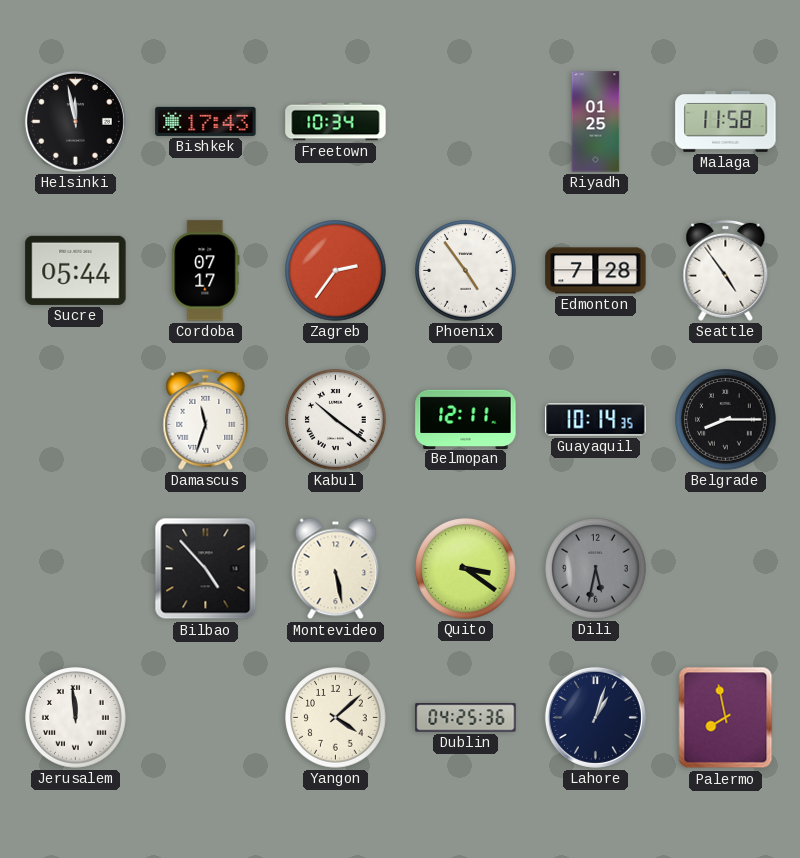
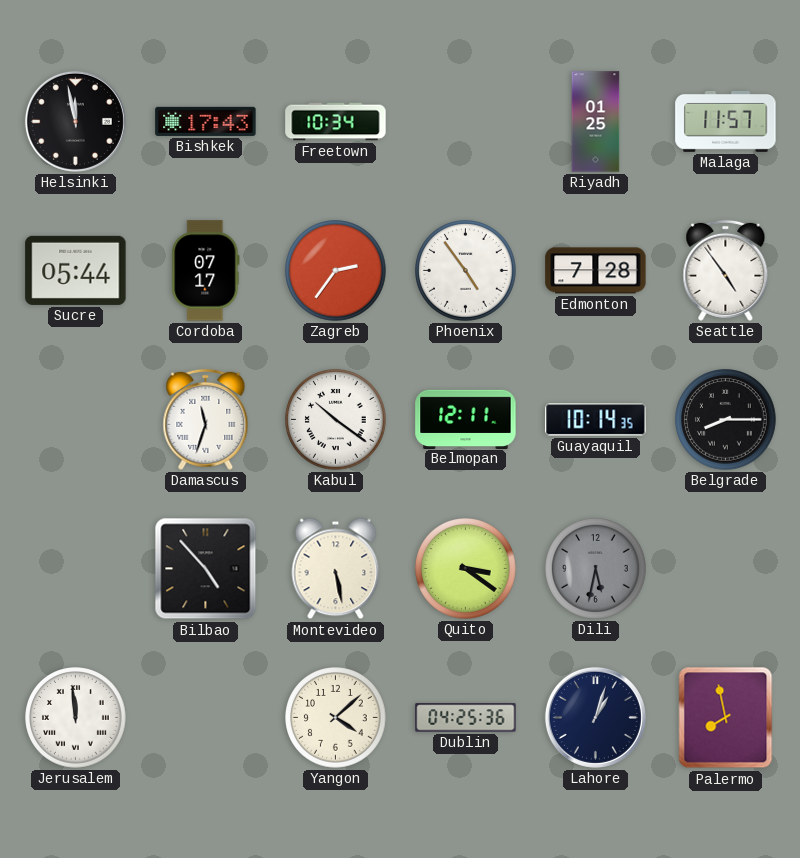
Malaga: 11:58 -> 11:57 (726, 121)
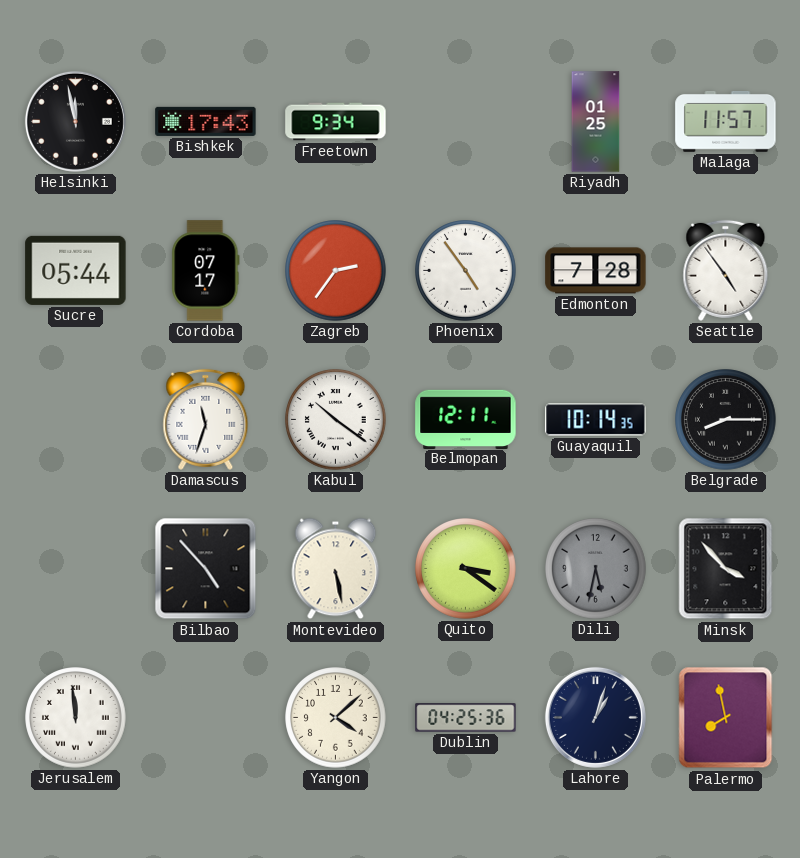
Freetown: 10:34 -> 9:34 (336, 122)
Minsk: none -> 3:53 (726, 569)
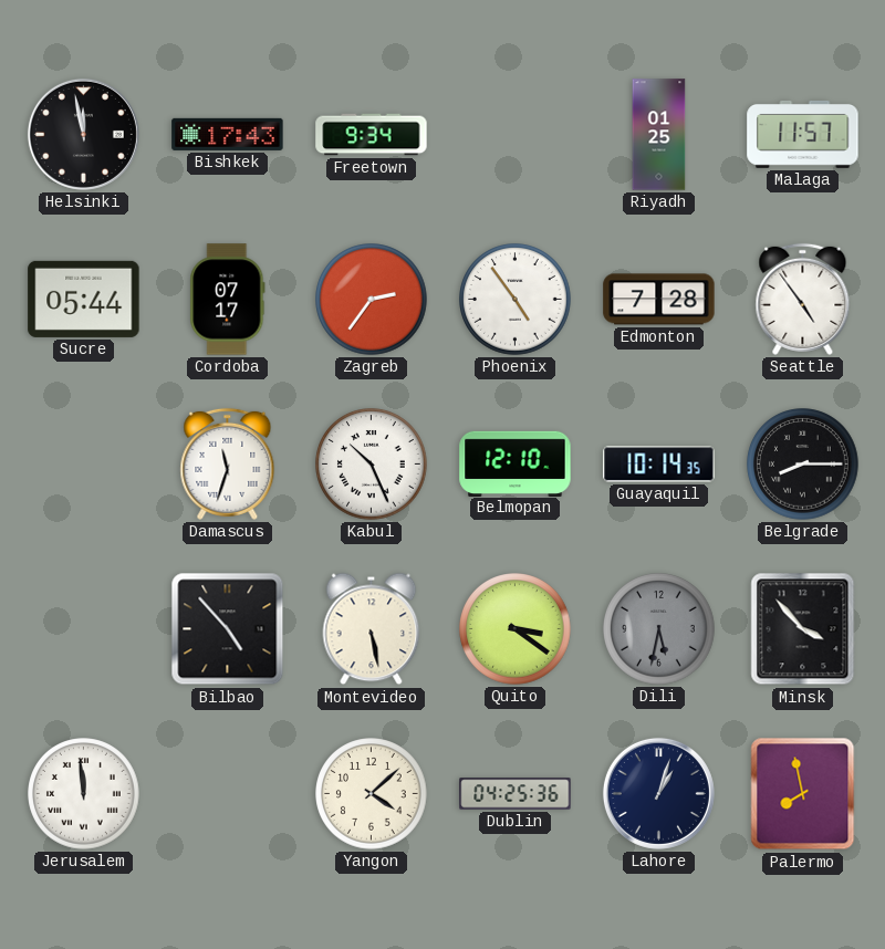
Kabul: 10:21 -> 10:26 (372, 465)
Belmopan: 12:11 -> 12:10 (516, 463)
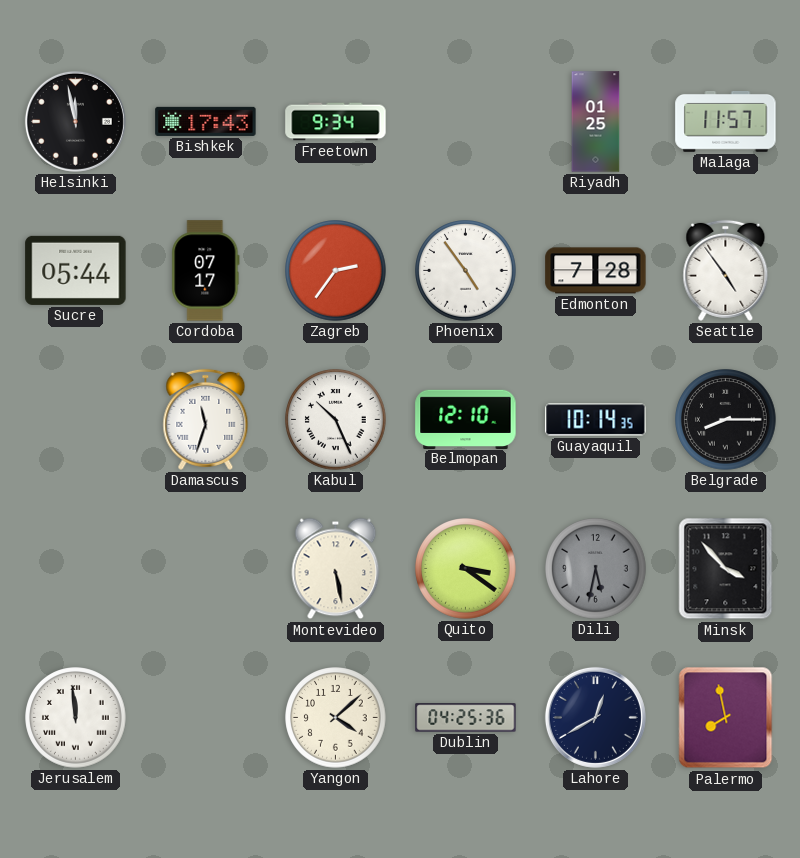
Bilbao: 4:53 -> none (228, 629)
Lahore: 1:03 -> 12:40 (595, 717)
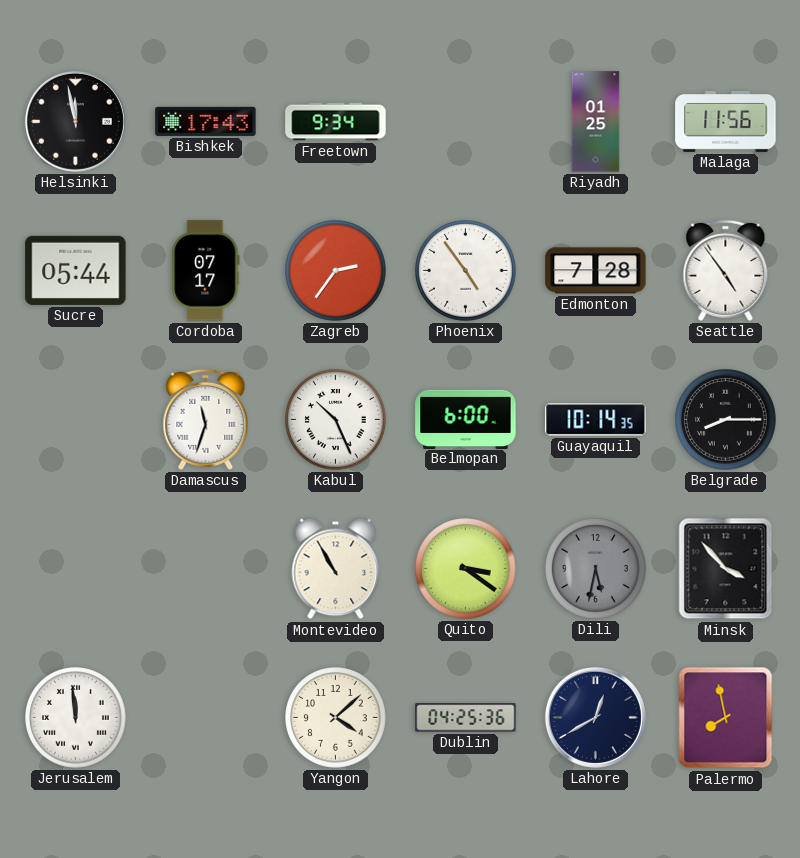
Malaga: 11:57 -> 11:56 (726, 121)
Belmopan: 12:10 -> 6:00 (466, 419)
Montevideo: 5:28 -> 10:55 (336, 569)
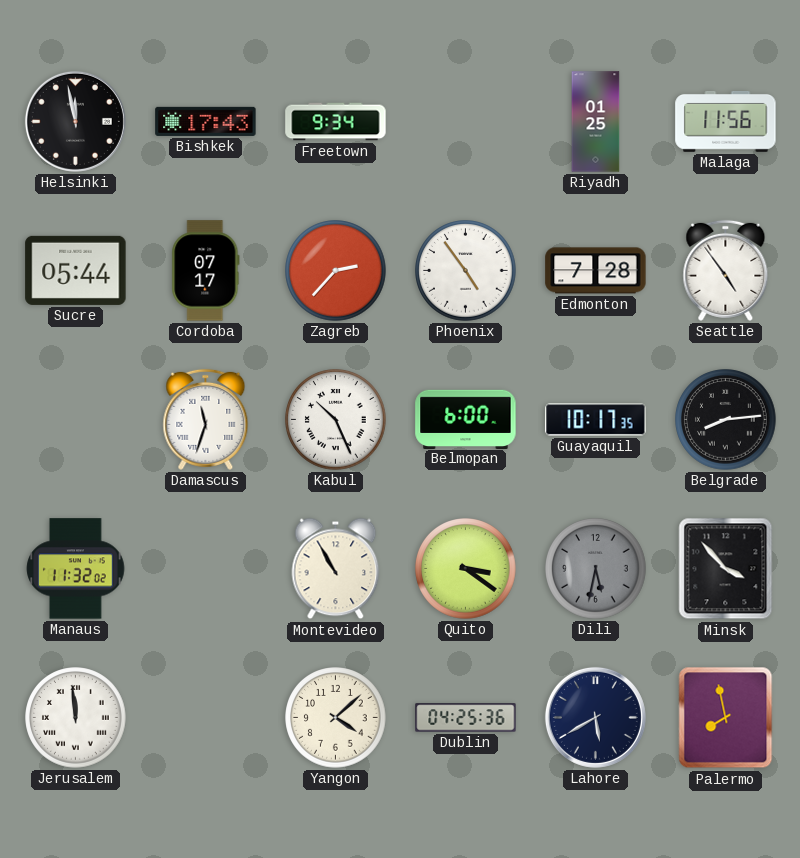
Zagreb: 2:36 -> 2:37 (336, 271)
Guayaquil: 10:14 -> 10:17 (596, 420)
Belgrade: 8:15 -> 8:14 (726, 420)
Manaus: none -> 11:32 (76, 569)
Lahore: 12:40 -> 5:40 (595, 717)
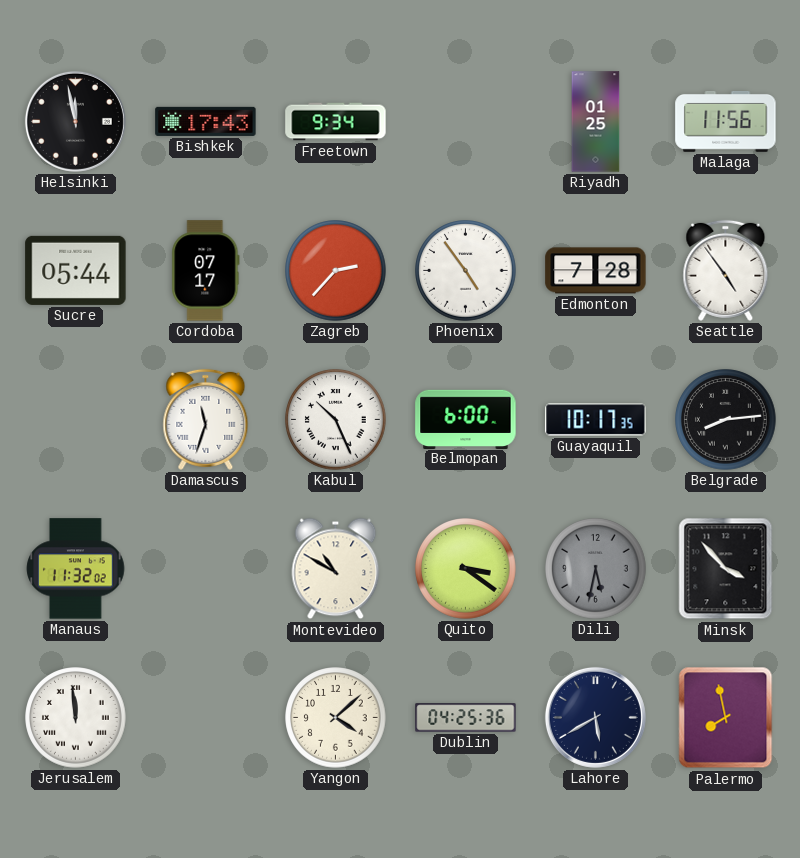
Montevideo: 10:55 -> 10:50 (336, 569)
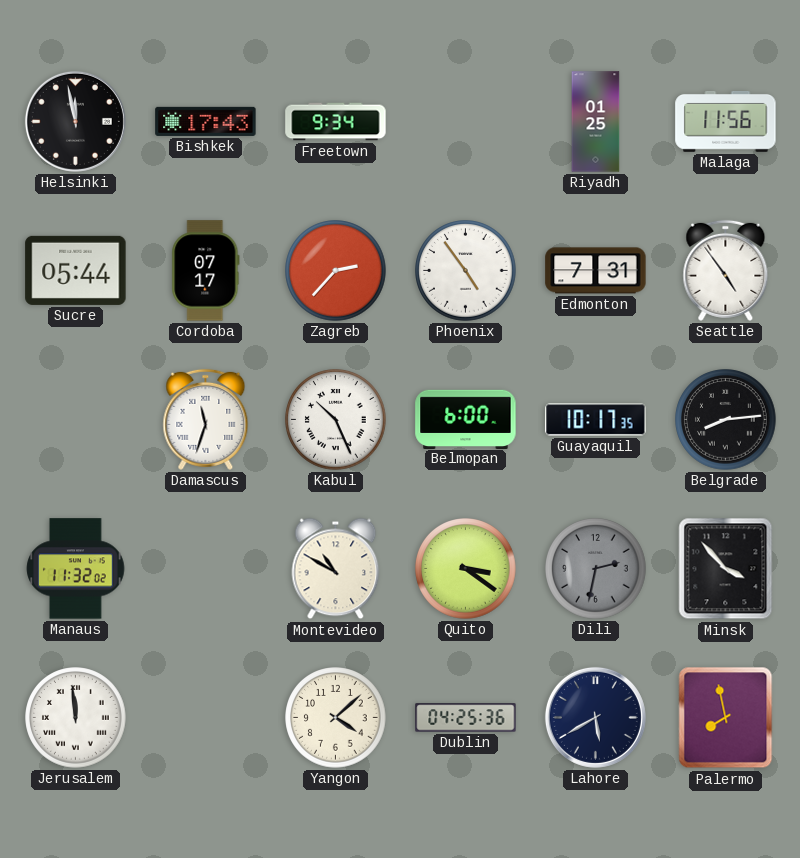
Edmonton: 7:28 -> 7:31 (596, 271)
Dili: 5:32 -> 2:32 (596, 569)
